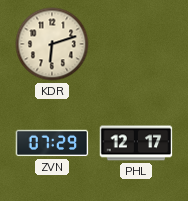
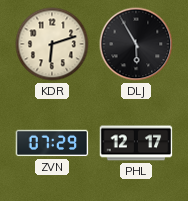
DLJ: none -> 5:55 (136, 44)
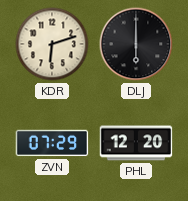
DLJ: 5:55 -> 6:00 (136, 44)
PHL: 12:17 -> 12:20 (136, 143)
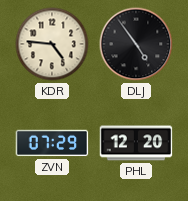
KDR: 6:12 -> 4:46 (52, 44)
DLJ: 6:00 -> 4:54 (136, 44)
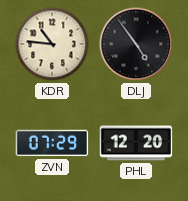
KDR: 4:46 -> 10:46 (52, 44)
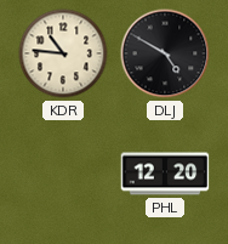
DLJ: 4:54 -> 4:50 (165, 53)
ZVN: 07:29 -> none (52, 143)
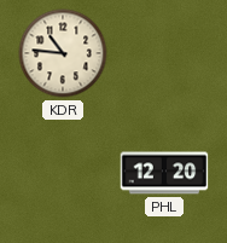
DLJ: 4:50 -> none (165, 53)
